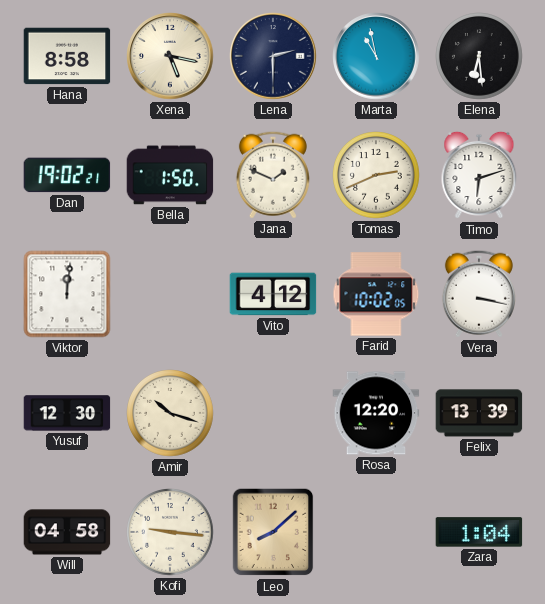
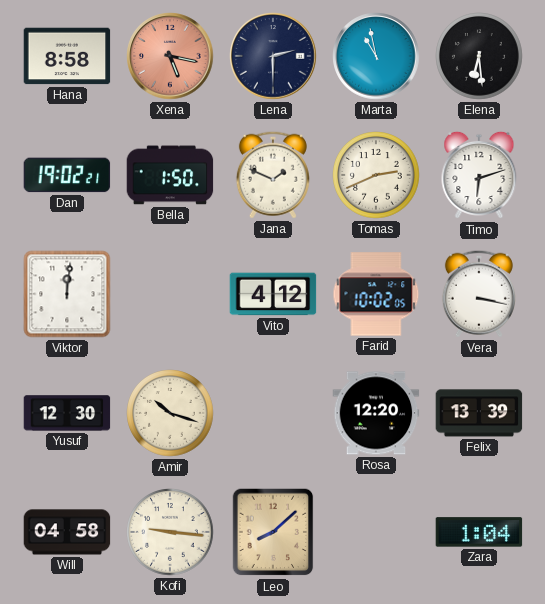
Xena dial: cream -> salmon (170, 56)
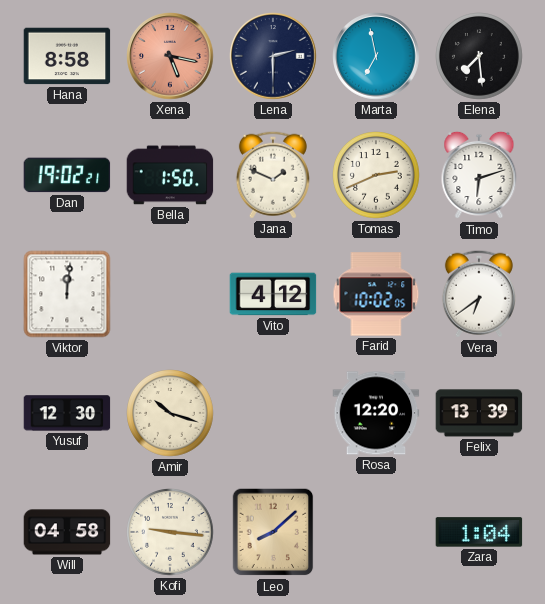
Marta: 10:58 -> 6:58 (376, 56)
Elena: 6:29 -> 7:29 (479, 56)
Vera: 3:17 -> 6:39 (479, 294)
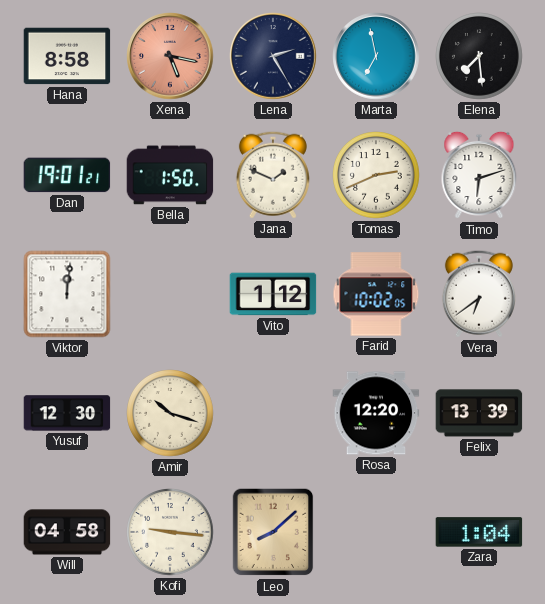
Lena: 2:30 -> 2:25 (273, 56)
Dan: 19:02 -> 19:01 (67, 175)
Vito: 4:12 -> 1:12 (273, 294)
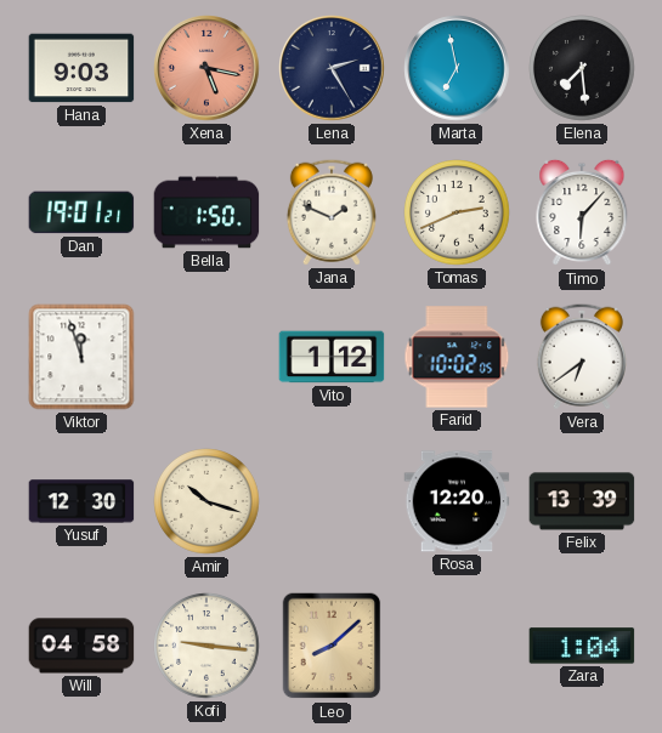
Hana: 8:58 -> 9:03 (81, 68)
Timo: 6:12 -> 6:07 (582, 212)
Viktor: 12:01 -> 11:57 (81, 357)
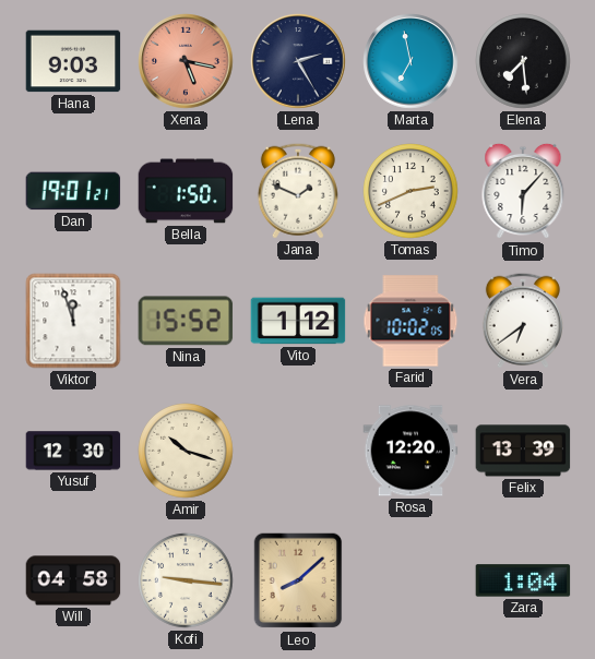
Nina: none -> 15:52 (186, 321)
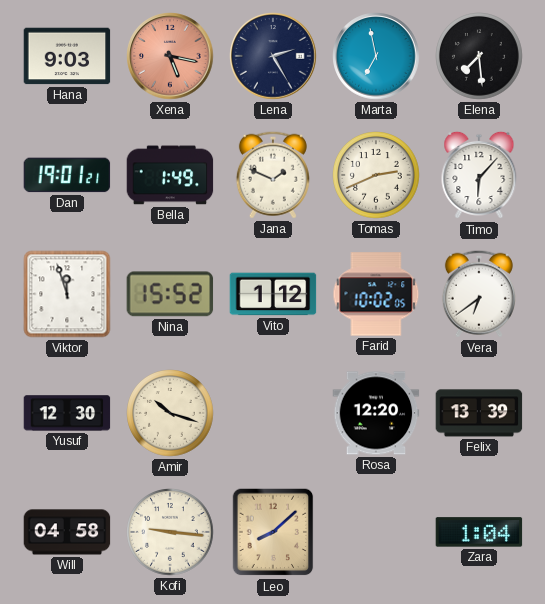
Bella: 1:50 -> 1:49 (170, 175)
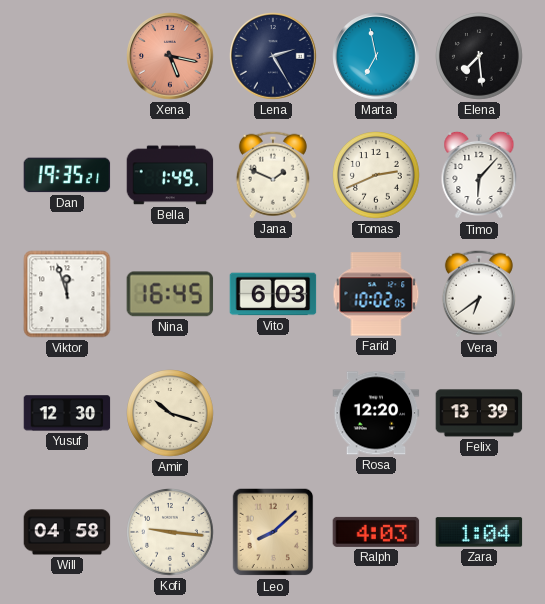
Hana: 9:03 -> none (67, 56)
Dan: 19:01 -> 19:35 (67, 175)
Nina: 15:52 -> 16:45 (170, 294)
Vito: 1:12 -> 6:03 (273, 294)
Ralph: none -> 4:03 (376, 532)
